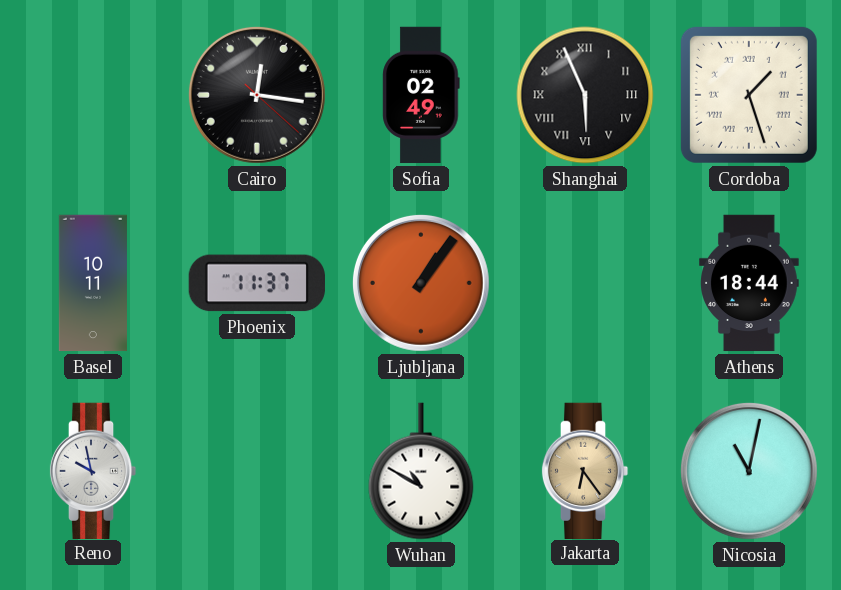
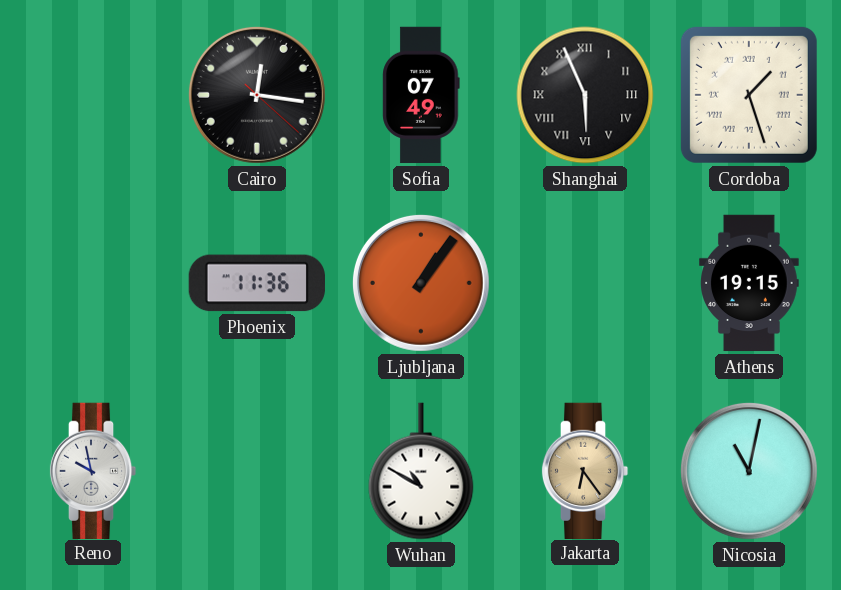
Sofia: 02:49 -> 07:49 (421, 95)
Basel: 10:11 -> none (93, 283)
Phoenix: 11:37 -> 11:36 (257, 283)
Athens: 18:44 -> 19:15 (750, 283)
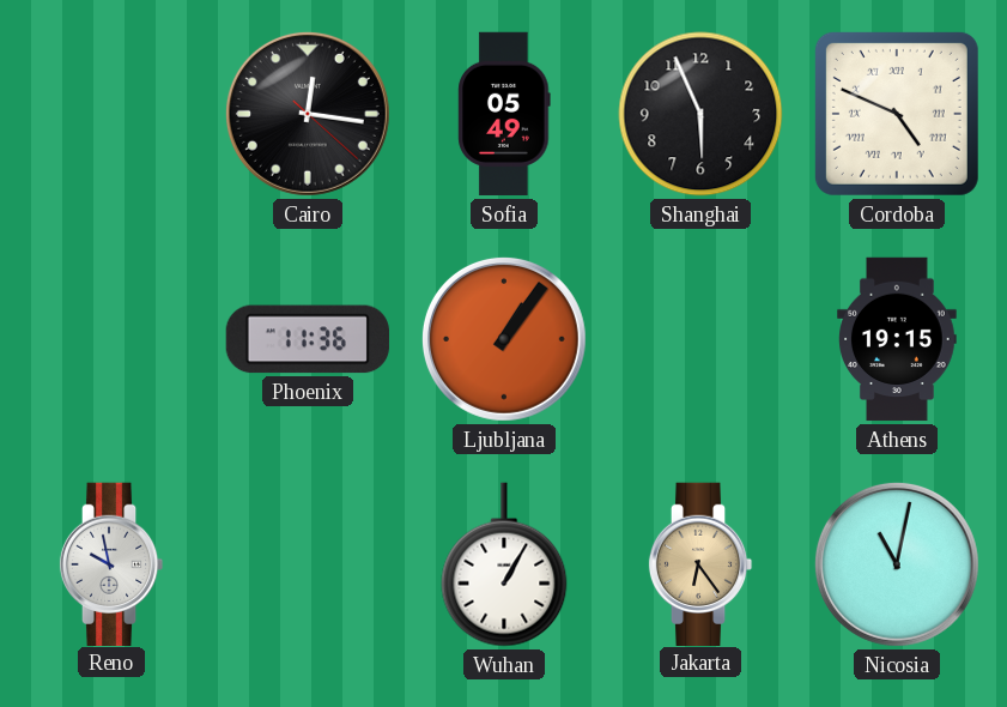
Sofia: 07:49 -> 05:49 (504, 114)
Shanghai numerals: Roman -> Arabic (700, 114)
Cordoba: 1:27 -> 4:49 (897, 114)
Wuhan: 10:50 -> 1:05 (504, 564)
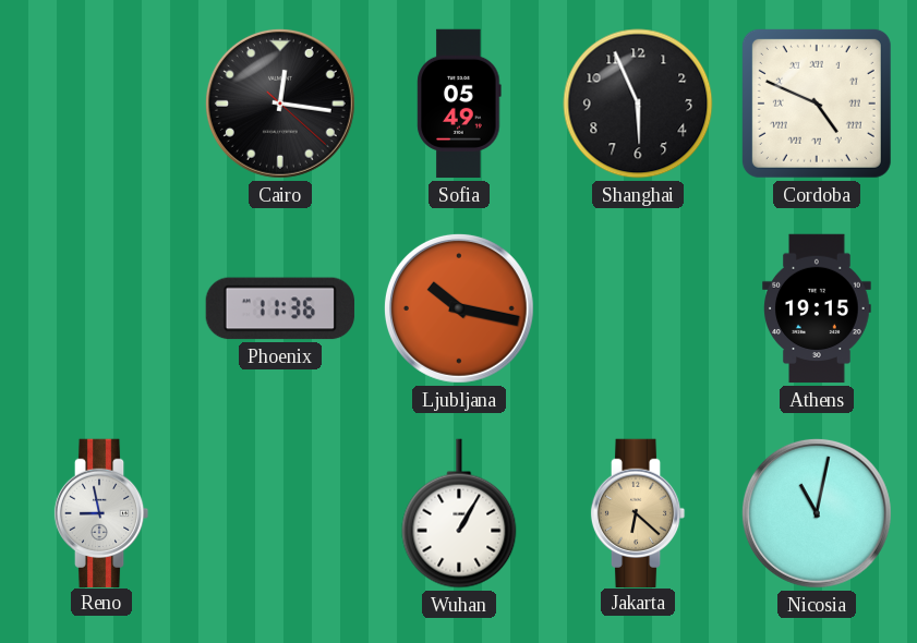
Ljubljana: 1:06 -> 10:17 (459, 308)
Reno: 9:58 -> 8:58 (101, 512)
Jakarta: 6:24 -> 6:22 (638, 512)
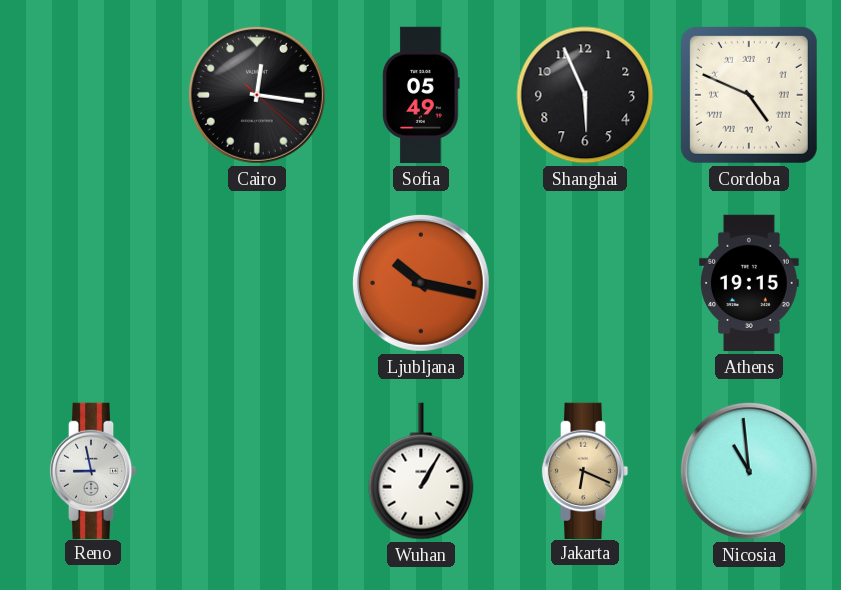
Phoenix: 11:36 -> none (280, 308)
Jakarta: 6:22 -> 6:19 (585, 470)
Nicosia: 11:02 -> 10:59 (749, 471)
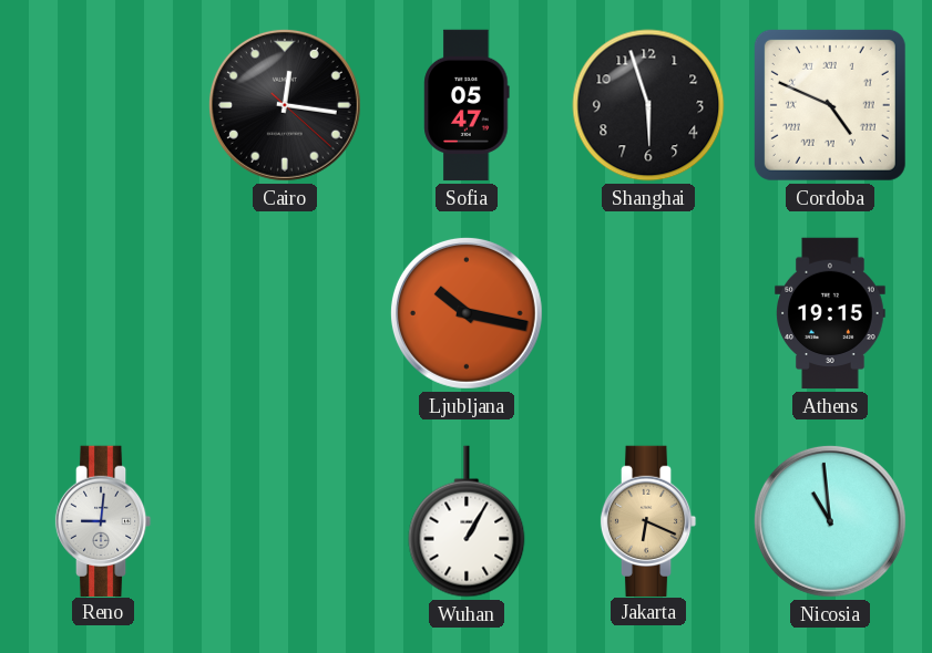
Sofia: 05:49 -> 05:47 (467, 105)
Shanghai: 5:56 -> 5:57 (648, 105)
Reno: 8:58 -> 9:01 (103, 520)
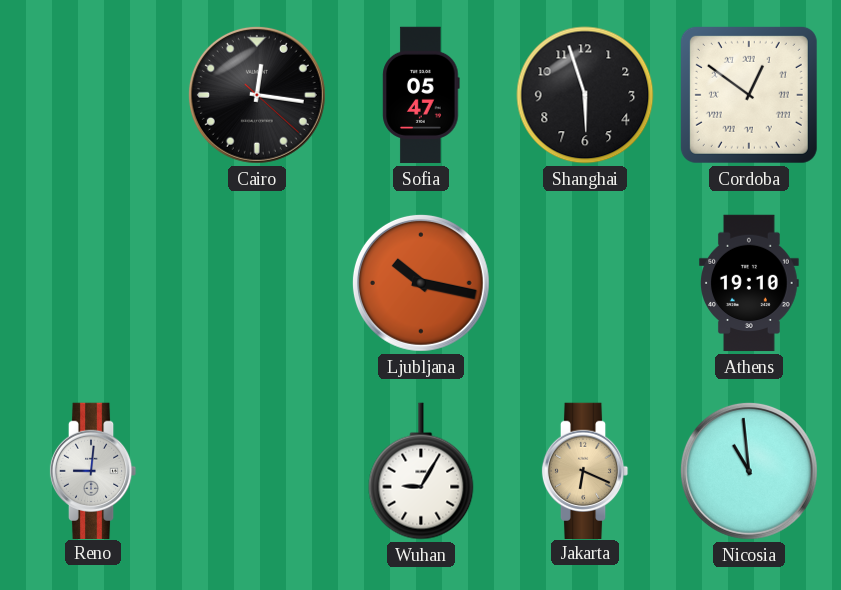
Cordoba: 4:49 -> 12:51 (749, 95)
Athens: 19:15 -> 19:10 (750, 283)
Wuhan: 1:05 -> 9:05 (421, 471)
